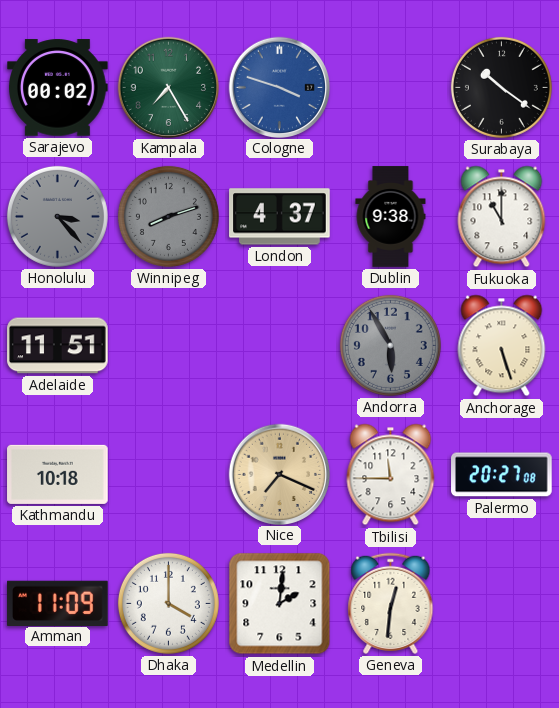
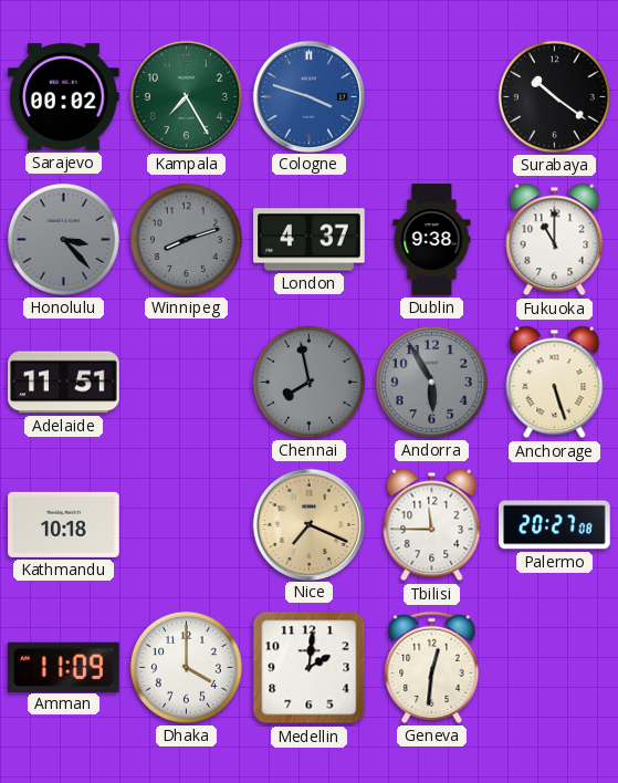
Chennai: none -> 7:58 (308, 382)
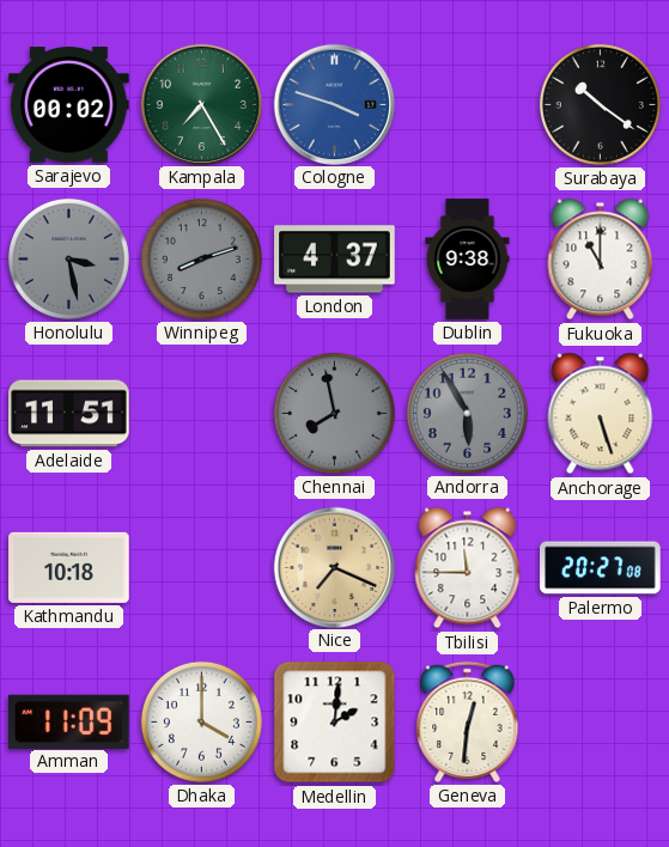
Honolulu: 3:23 -> 3:28 (68, 258)
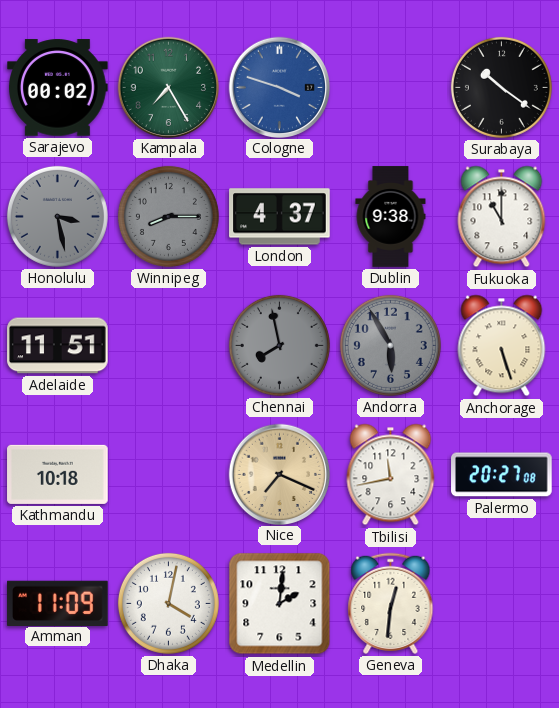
Winnipeg: 8:12 -> 8:15 (168, 216)
Tbilisi: 11:45 -> 11:43 (391, 475)
Dhaka: 4:00 -> 4:02 (168, 603)
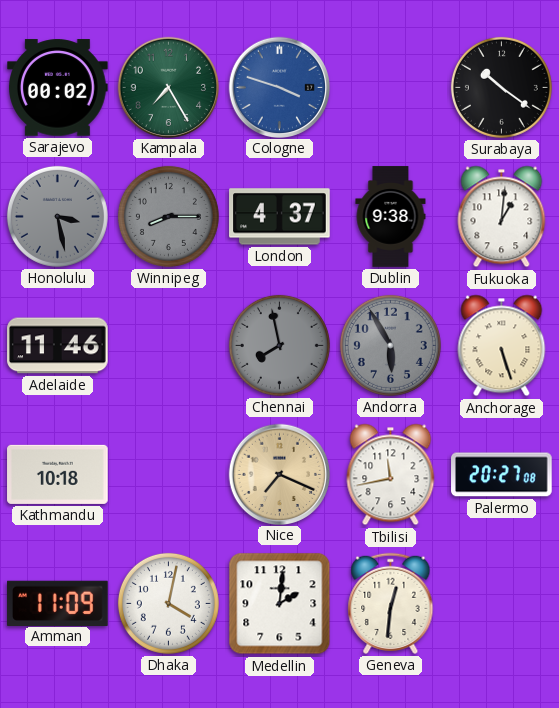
Fukuoka: 11:00 -> 1:01 (502, 217)
Adelaide: 11:51 -> 11:46 (58, 346)
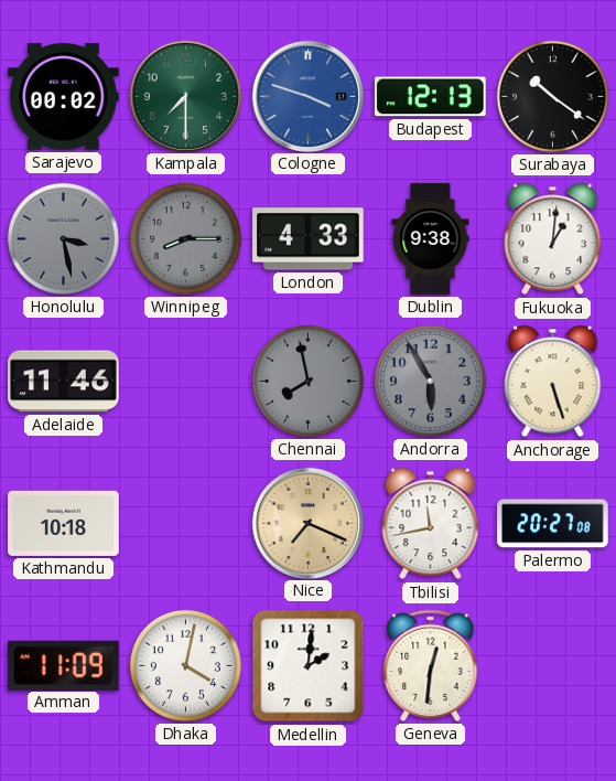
Kampala: 7:25 -> 7:30 (185, 96)
Budapest: none -> 12:13 (431, 97)
London: 4:37 -> 4:33 (309, 239)
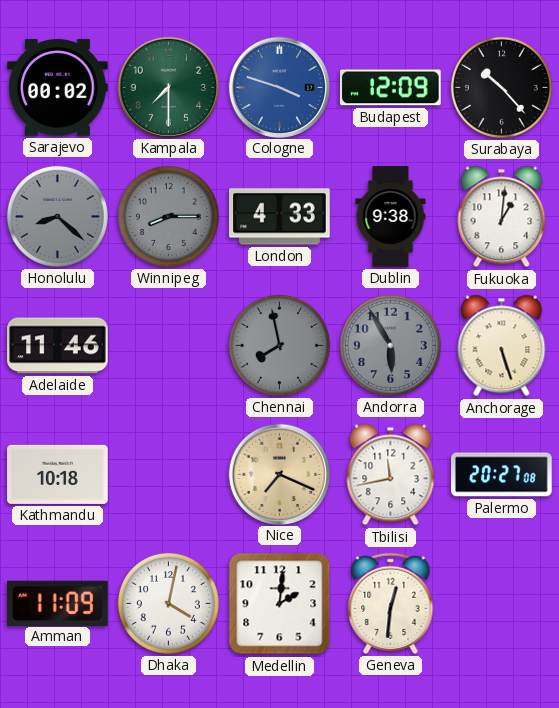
Budapest: 12:13 -> 12:09 (391, 88)
Surabaya: 10:21 -> 10:23 (501, 87)
Honolulu: 3:28 -> 8:22 (57, 216)
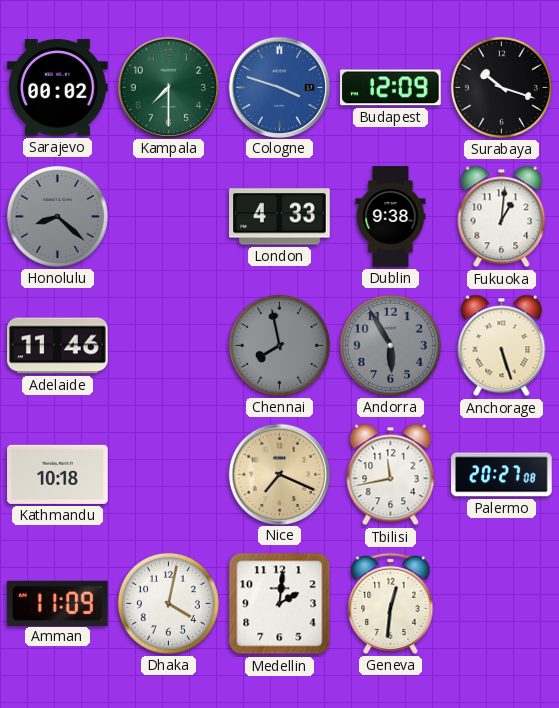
Surabaya: 10:23 -> 10:18 (501, 87)
Winnipeg: 8:15 -> none (168, 216)
